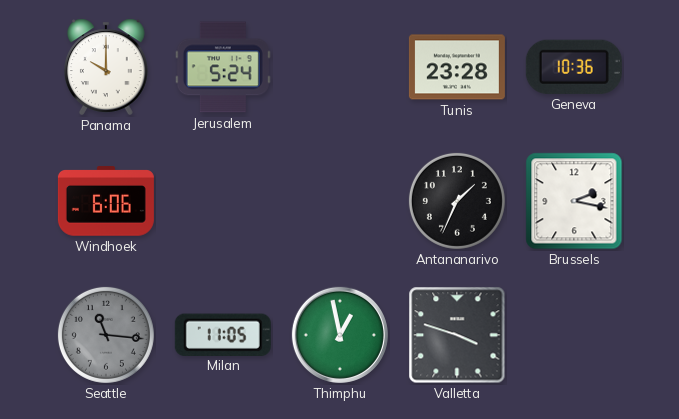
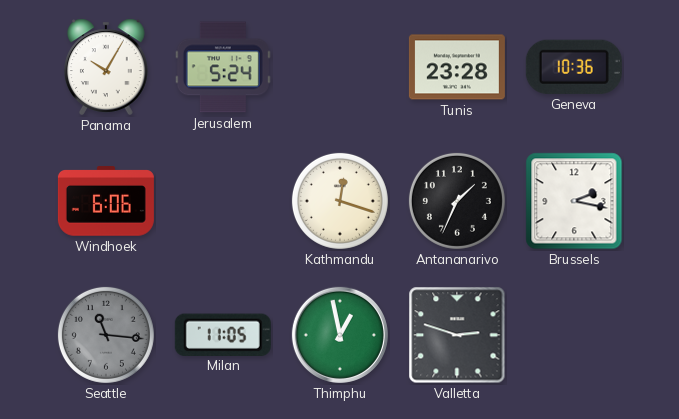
Panama: 10:00 -> 10:05 (106, 67)
Kathmandu: none -> 12:18 (340, 201)
Valletta: 3:48 -> 2:48 (457, 335)
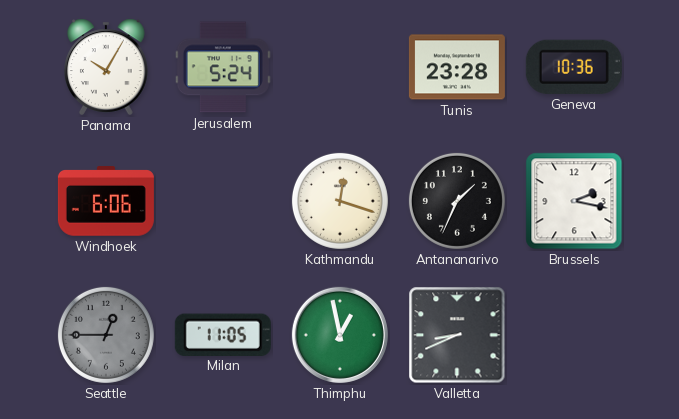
Seattle: 11:16 -> 12:45 (106, 335)
Valletta: 2:48 -> 8:41 (457, 335)
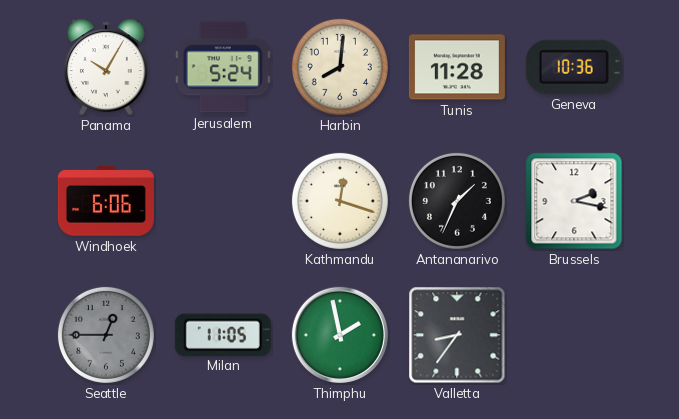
Harbin: none -> 8:01 (340, 67)
Tunis: 23:28 -> 11:28 (457, 67)
Thimphu: 12:58 -> 1:58 (340, 335)
Valletta: 8:41 -> 8:36 (457, 335)
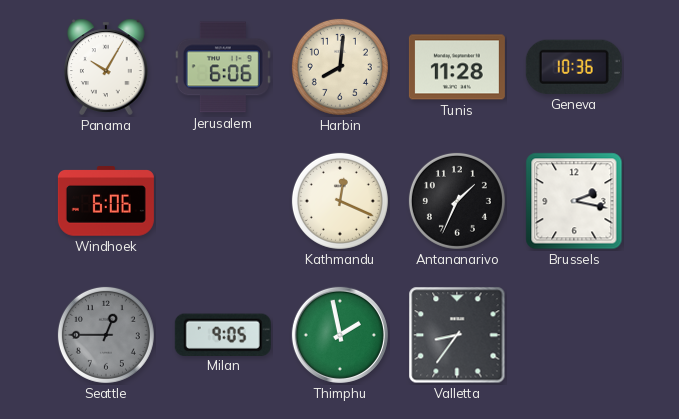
Jerusalem: 5:24 -> 6:06 (223, 67)
Kathmandu: 12:18 -> 12:19 (340, 201)
Milan: 11:05 -> 9:05 (223, 334)
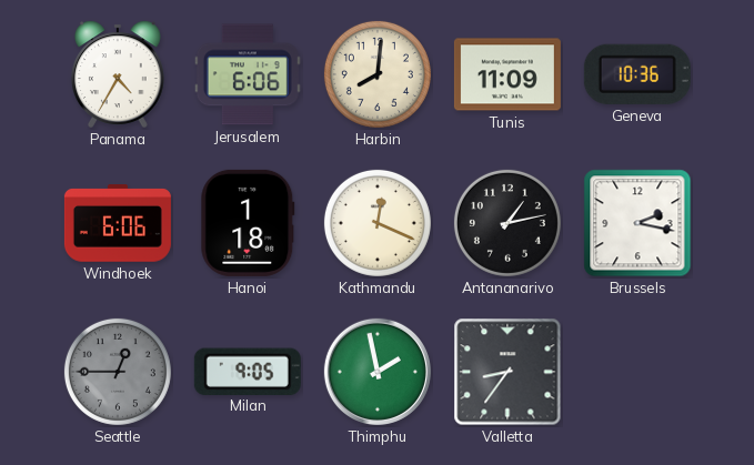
Panama: 10:05 -> 4:35 (118, 74)
Tunis: 11:28 -> 11:09 (507, 74)
Hanoi: none -> 1:18 (248, 223)
Antananarivo: 1:34 -> 1:13 (507, 223)
